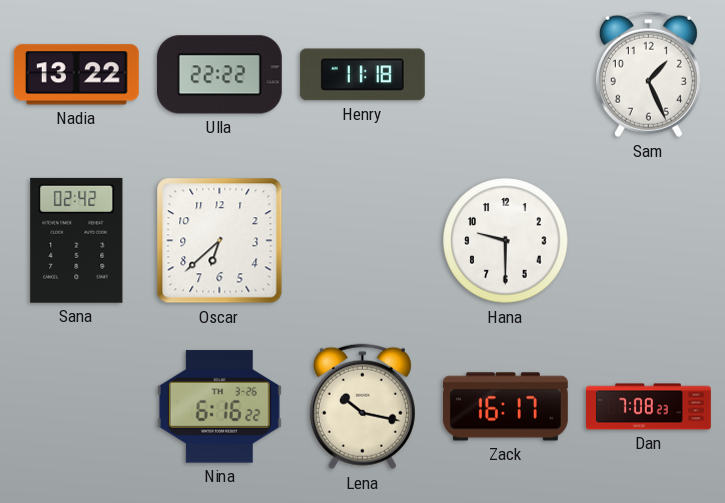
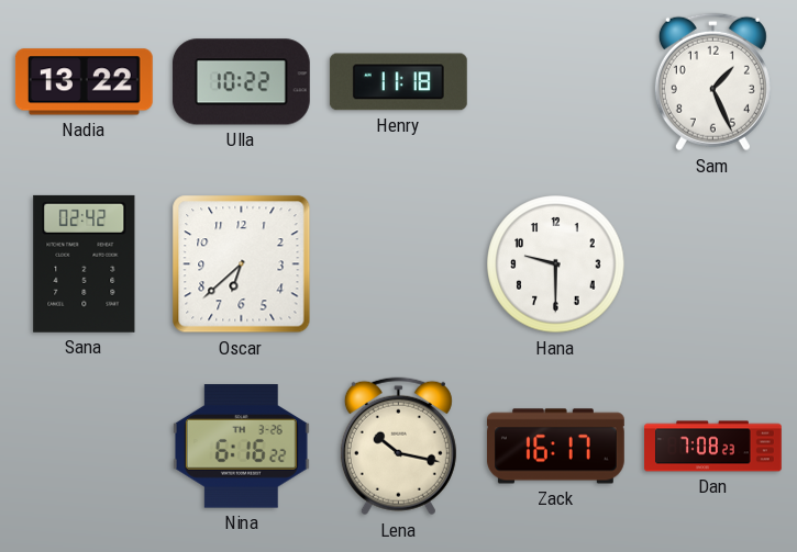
Ulla: 22:22 -> 10:22 (241, 82)
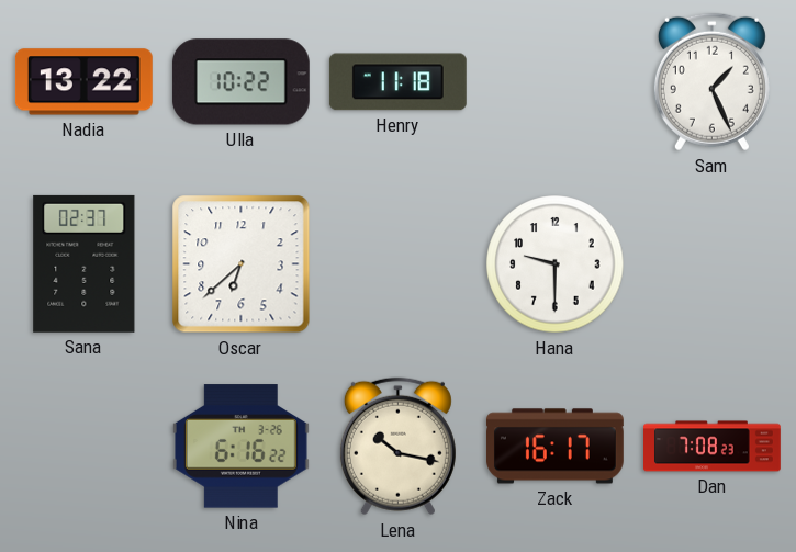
Sana: 02:42 -> 02:37 (85, 263)
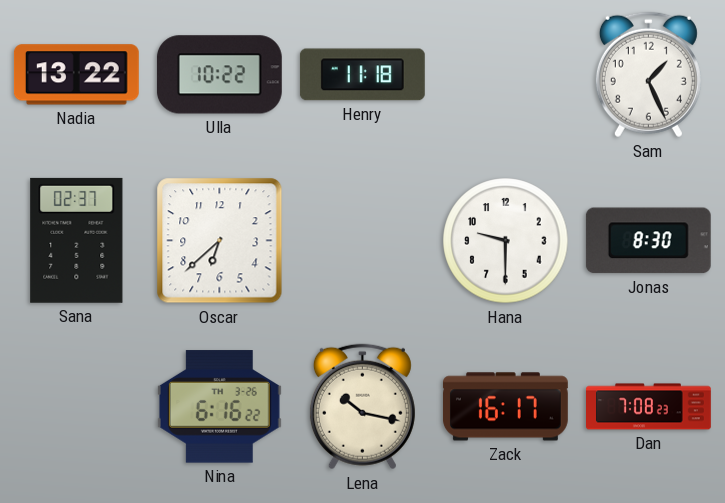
Jonas: none -> 8:30 (648, 241)
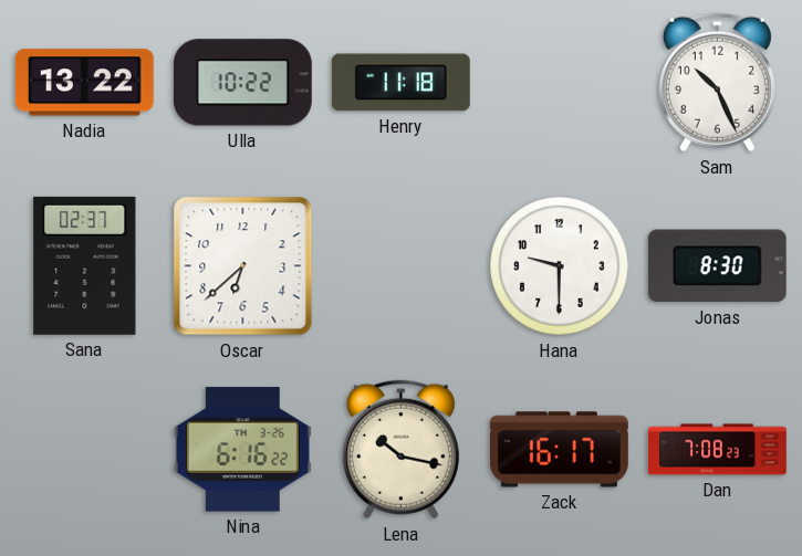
Sam: 1:26 -> 10:26 (717, 83)
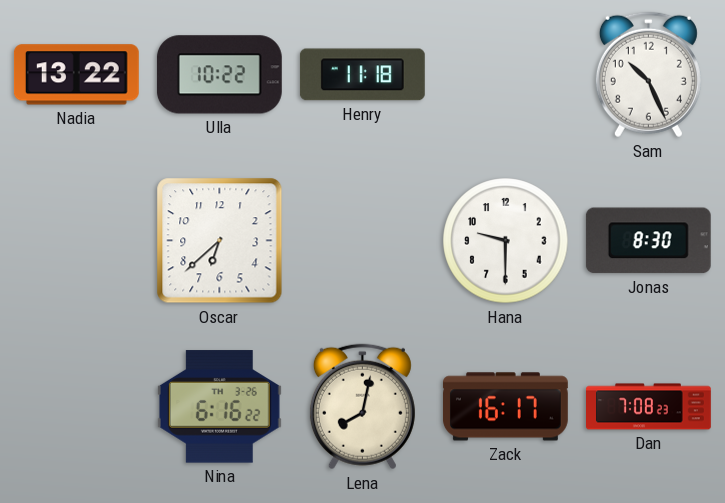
Sana: 02:37 -> none (85, 265)
Lena: 10:17 -> 8:02 (362, 407)
